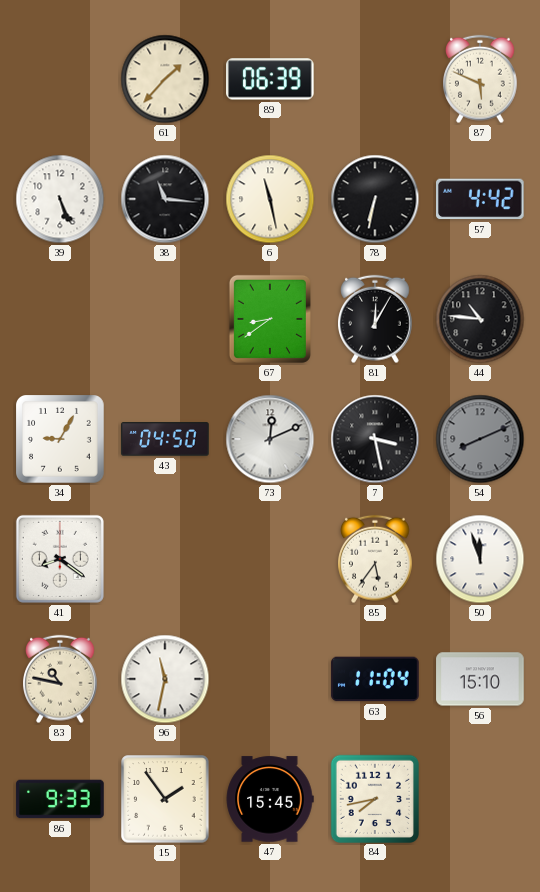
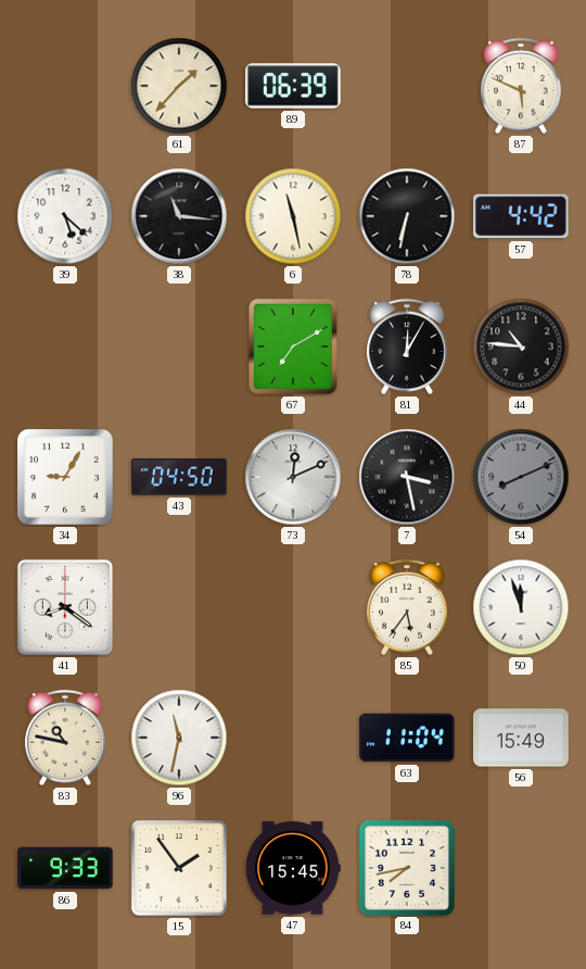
39: 5:26 -> 5:22 (65, 216)
67: 8:39 -> 7:10 (293, 347)
56: 15:10 -> 15:49 (521, 738)
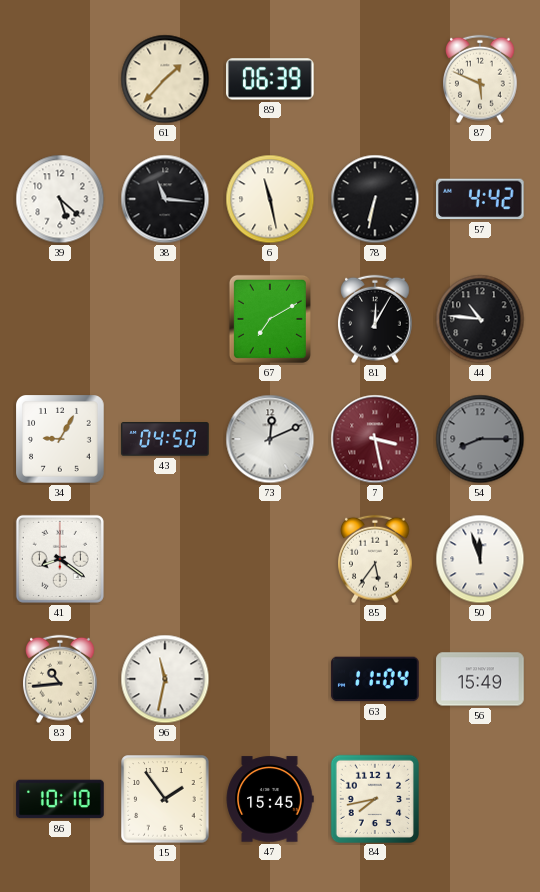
7 dial: black -> burgundy (375, 439)
54: 8:11 -> 8:15 (480, 439)
83: 10:47 -> 10:44 (61, 679)
86: 9:33 -> 10:10 (60, 799)
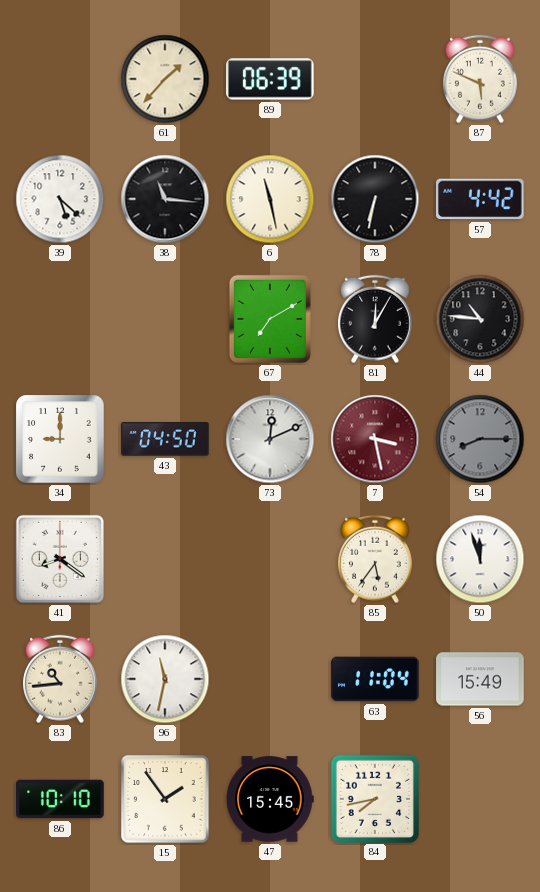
34: 9:05 -> 9:00 (61, 440)
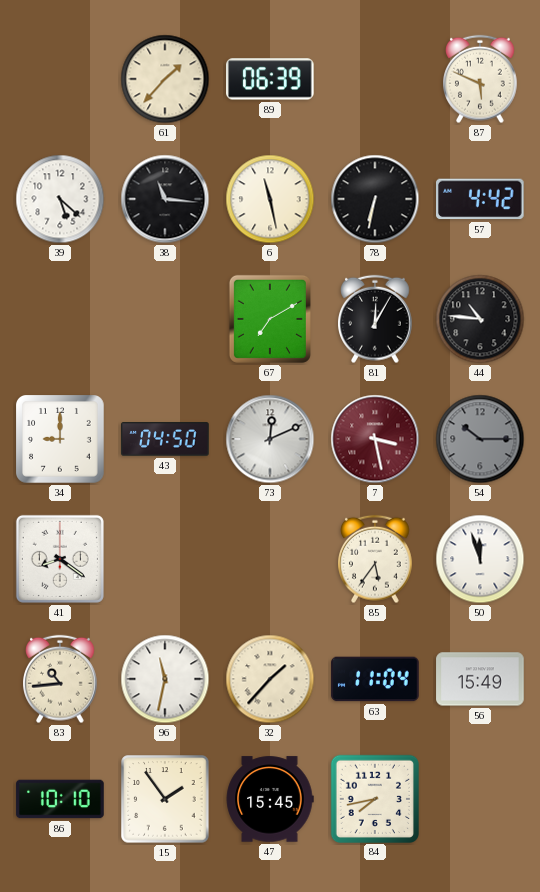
54: 8:15 -> 10:15 (480, 439)
32: none -> 1:37 (270, 679)
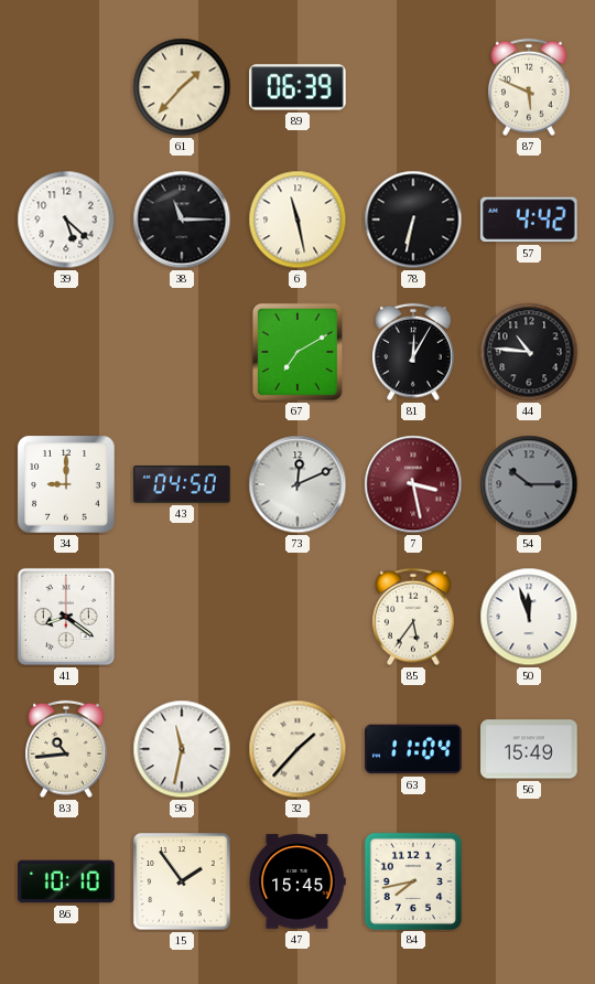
38: 11:16 -> 11:15 (182, 220)
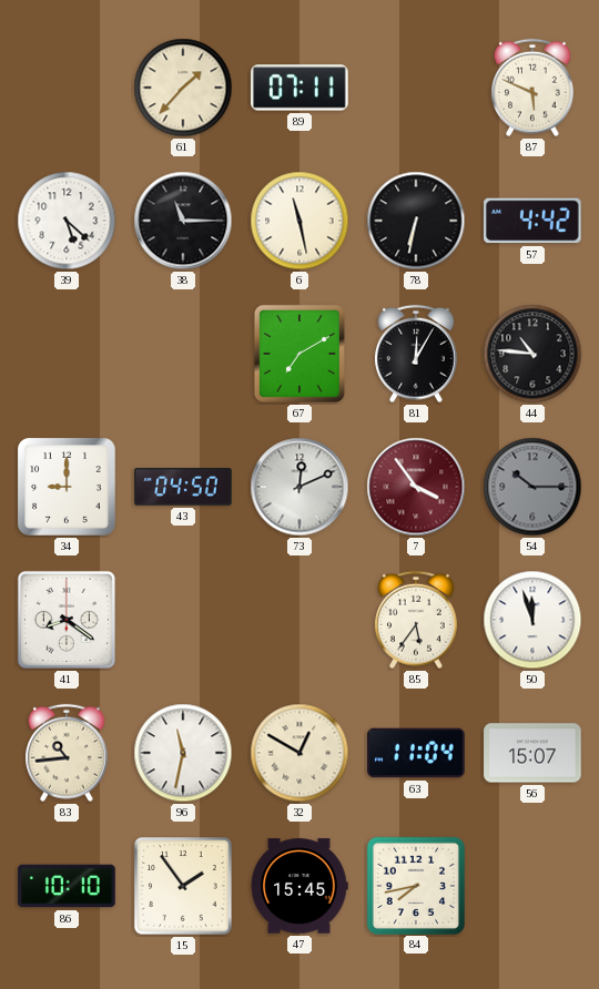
89: 06:39 -> 07:11 (299, 88)
7: 3:28 -> 3:54 (416, 487)
32: 1:37 -> 12:50 (299, 753)
56: 15:49 -> 15:07 (532, 753)
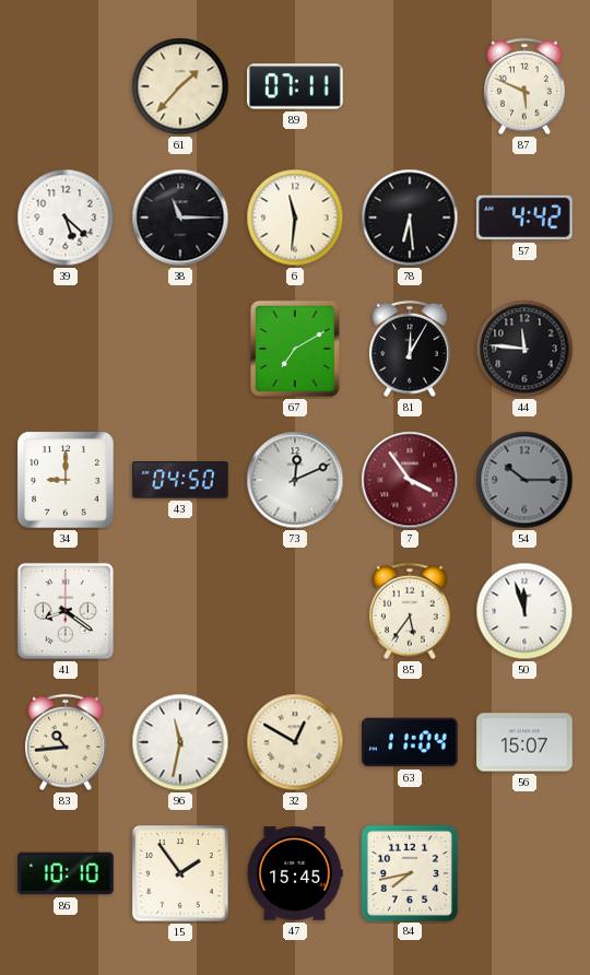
6: 11:28 -> 11:31 (295, 218)
78: 6:32 -> 6:29 (410, 218)
44: 10:46 -> 11:46 (524, 349)
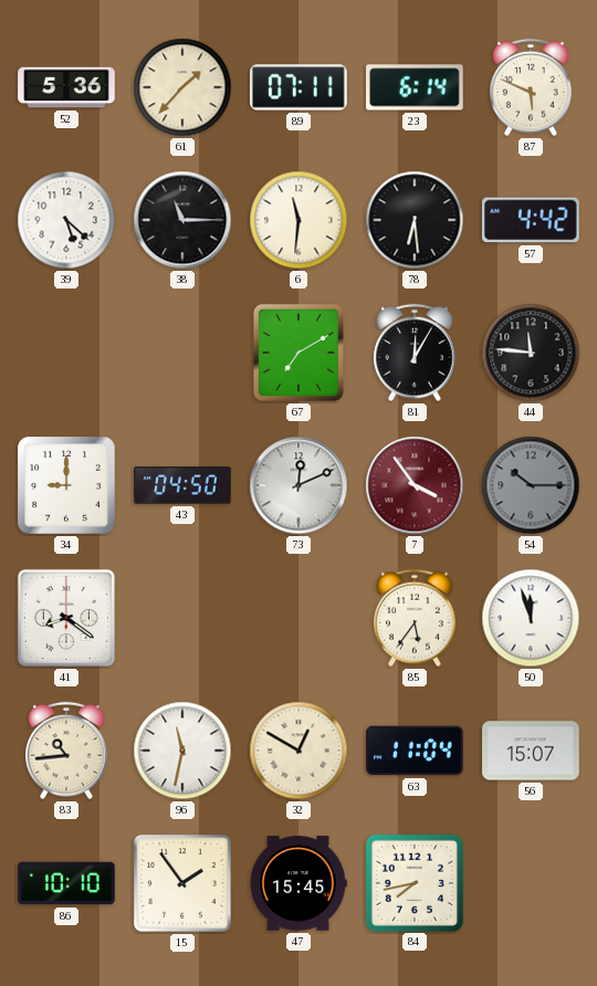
52: none -> 5:36 (66, 87)
23: none -> 6:14 (415, 87)
